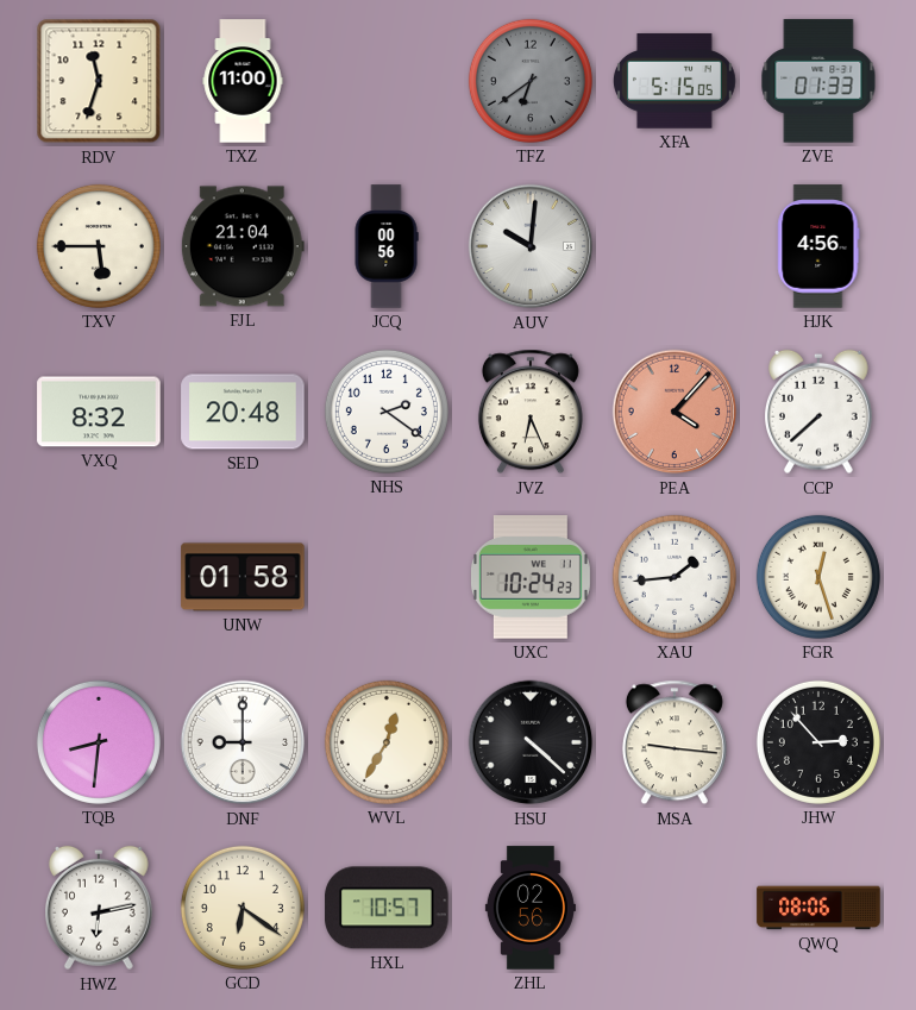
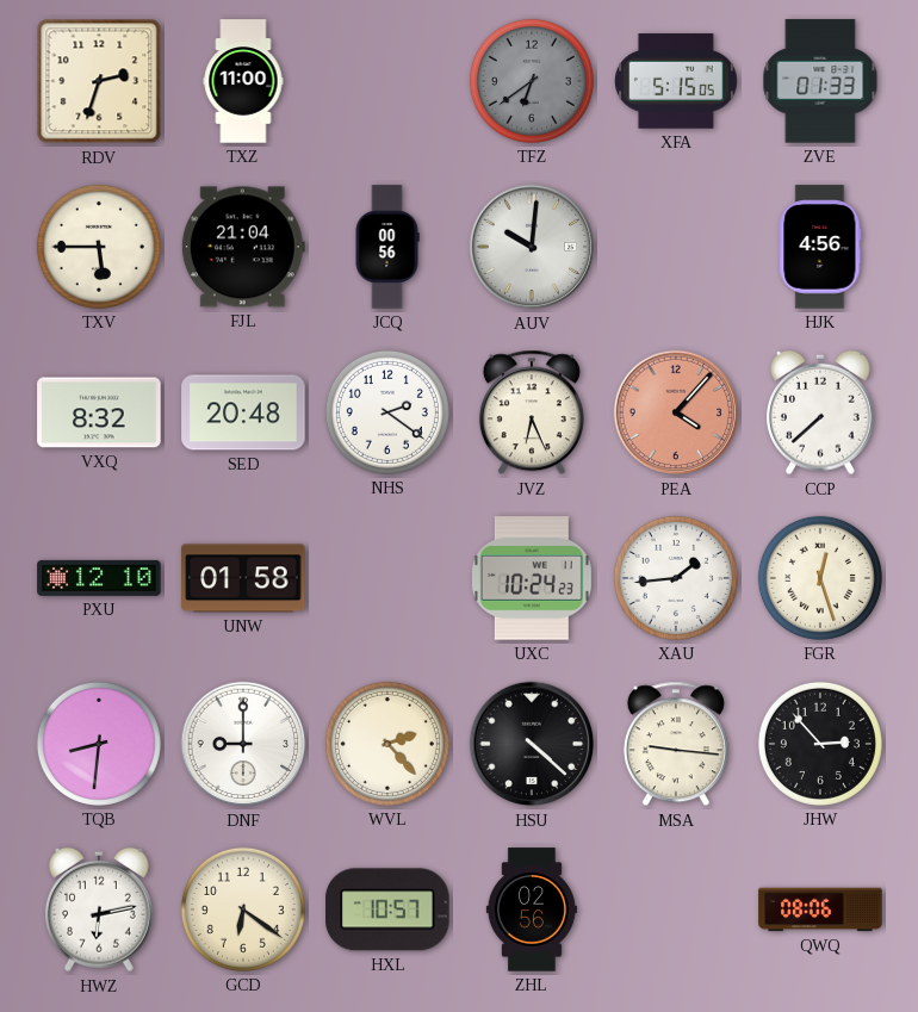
RDV: 11:33 -> 2:33 (99, 81)
PXU: none -> 12:10 (99, 578)
WVL: 12:35 -> 2:23 (387, 744)
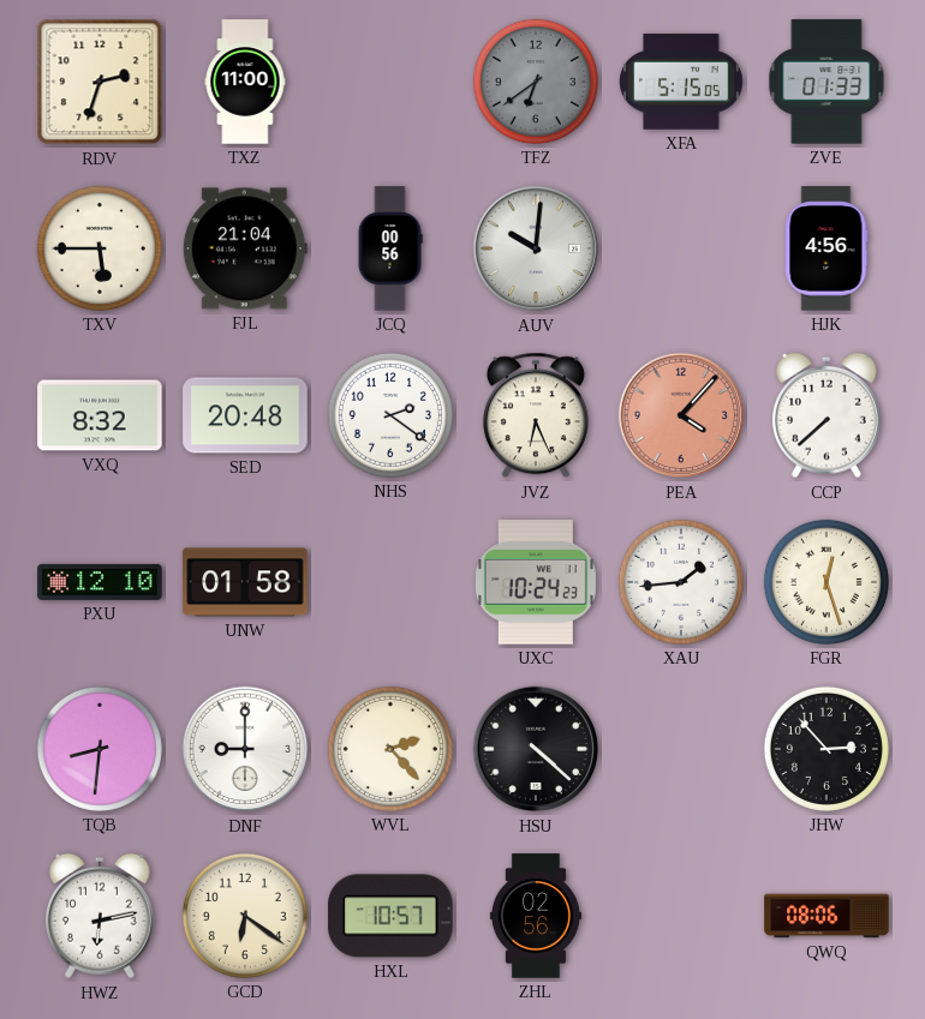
MSA: 9:16 -> none (676, 744)
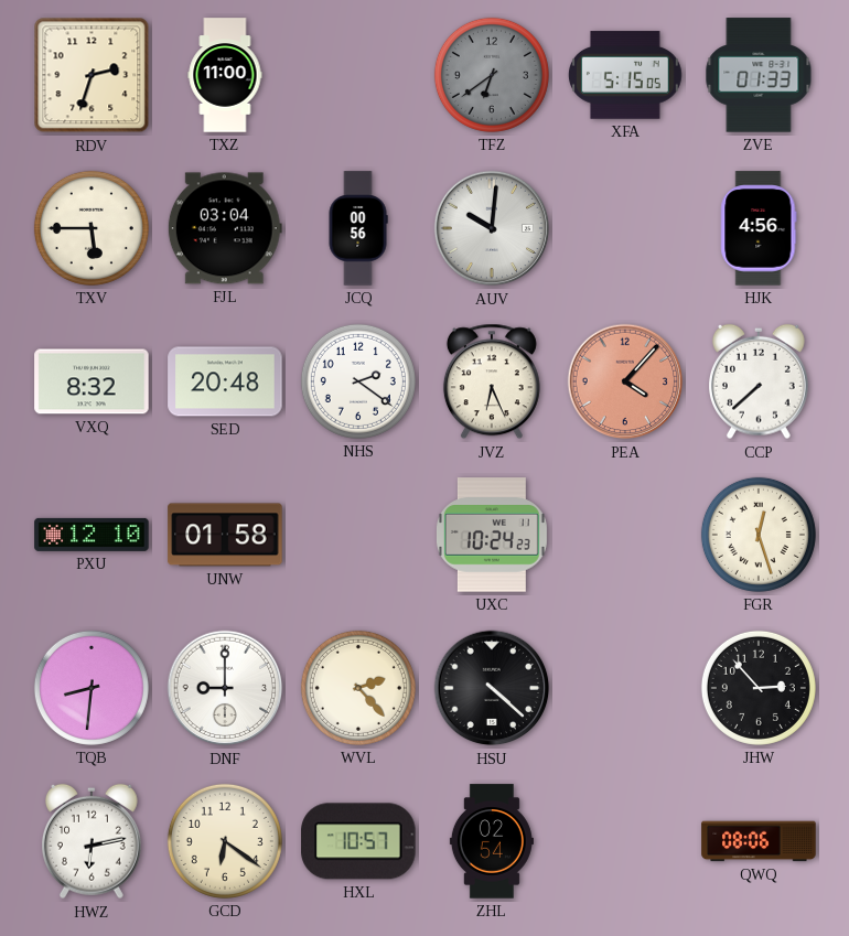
FJL: 21:04 -> 03:04 (225, 228)
XAU: 1:44 -> none (681, 582)
ZHL: 02:56 -> 02:54 (492, 841)
